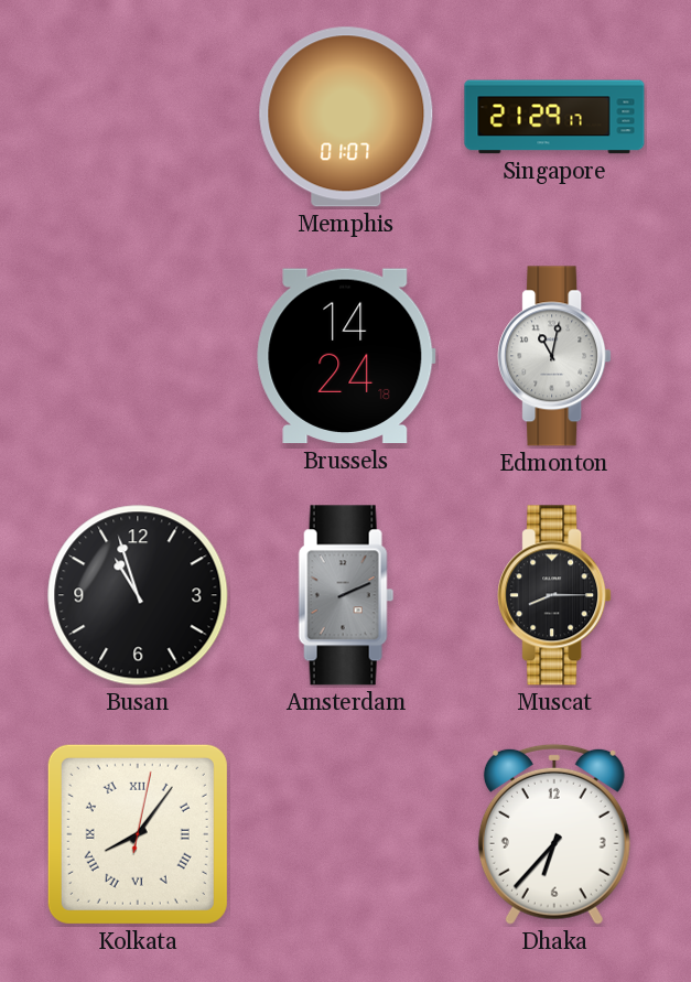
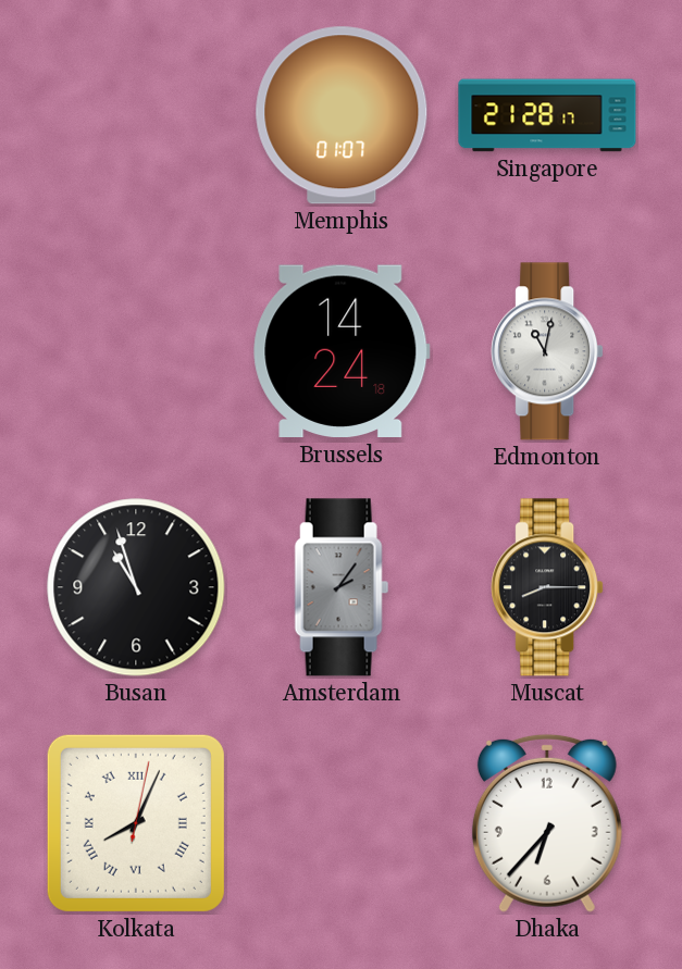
Singapore: 21:29 -> 21:28 (547, 115)
Amsterdam: 2:11 -> 2:06 (342, 587)
Kolkata: 8:06 -> 8:04 (136, 823)
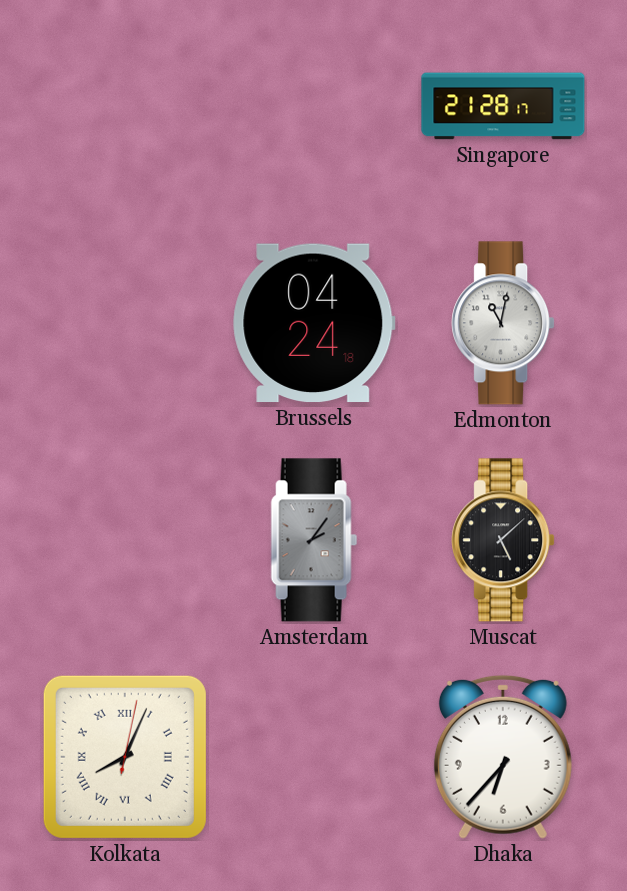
Memphis: 01:07 -> none (342, 115)
Brussels: 14:24 -> 04:24 (314, 323)
Busan: 10:57 -> none (136, 587)
Muscat: 8:15 -> 5:08 (503, 540)
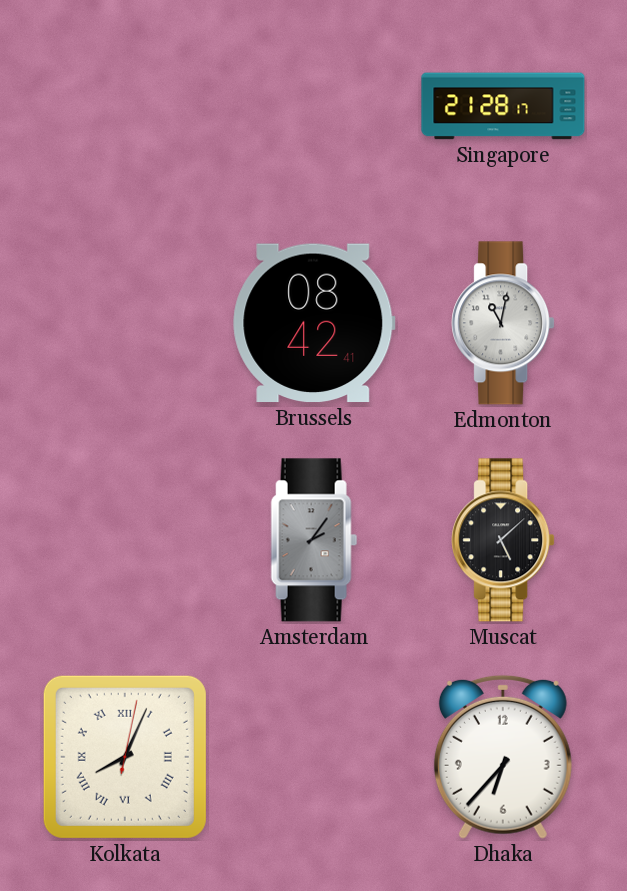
Brussels: 04:24 -> 08:42 (314, 323)
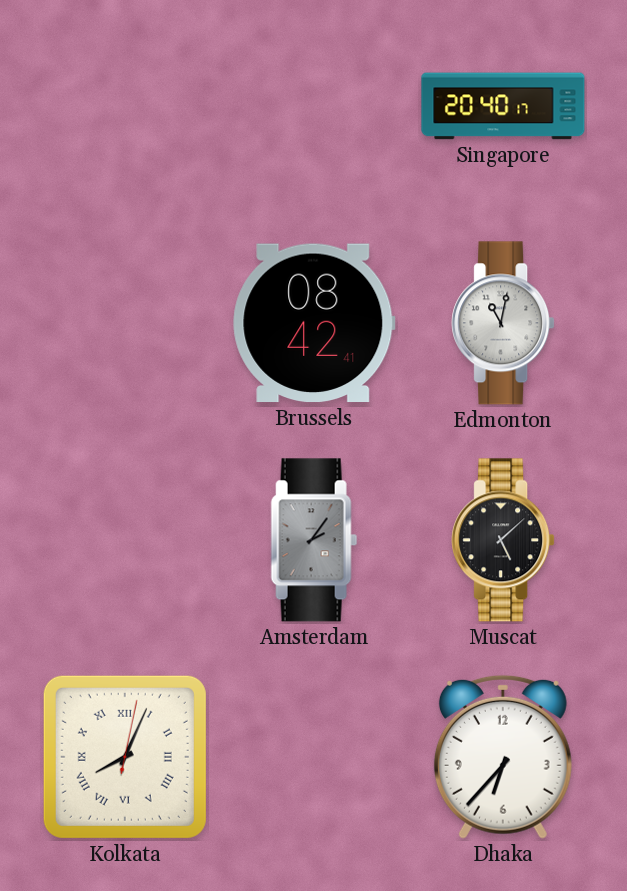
Singapore: 21:28 -> 20:40 (503, 106)
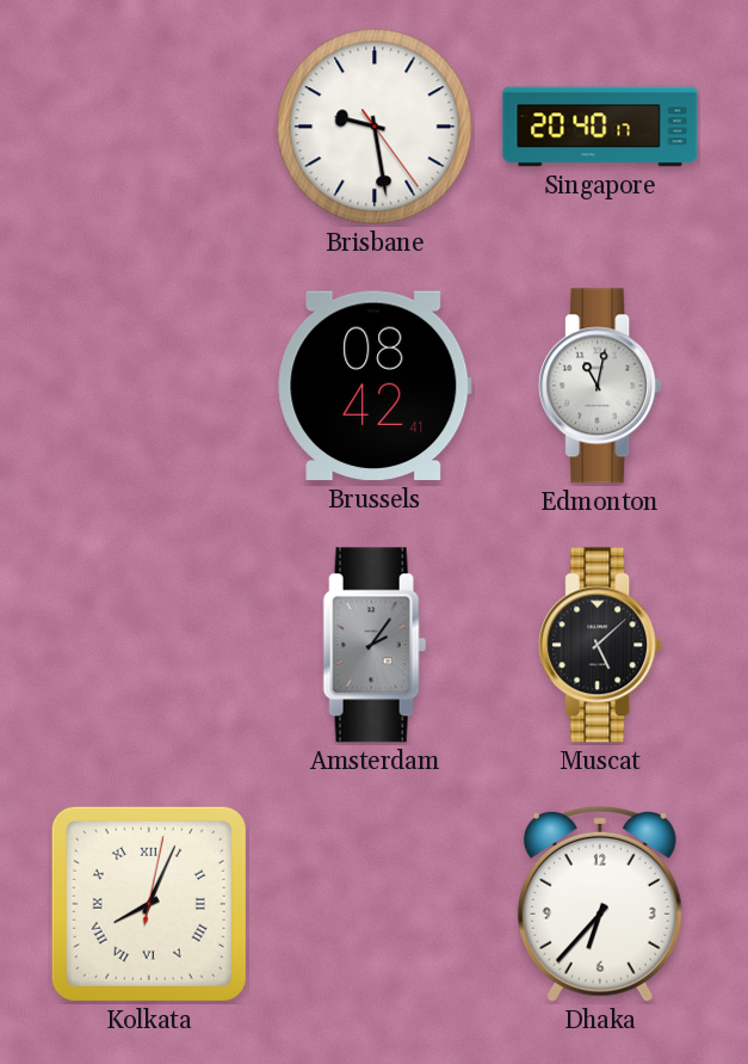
Brisbane: none -> 9:28 (375, 127)
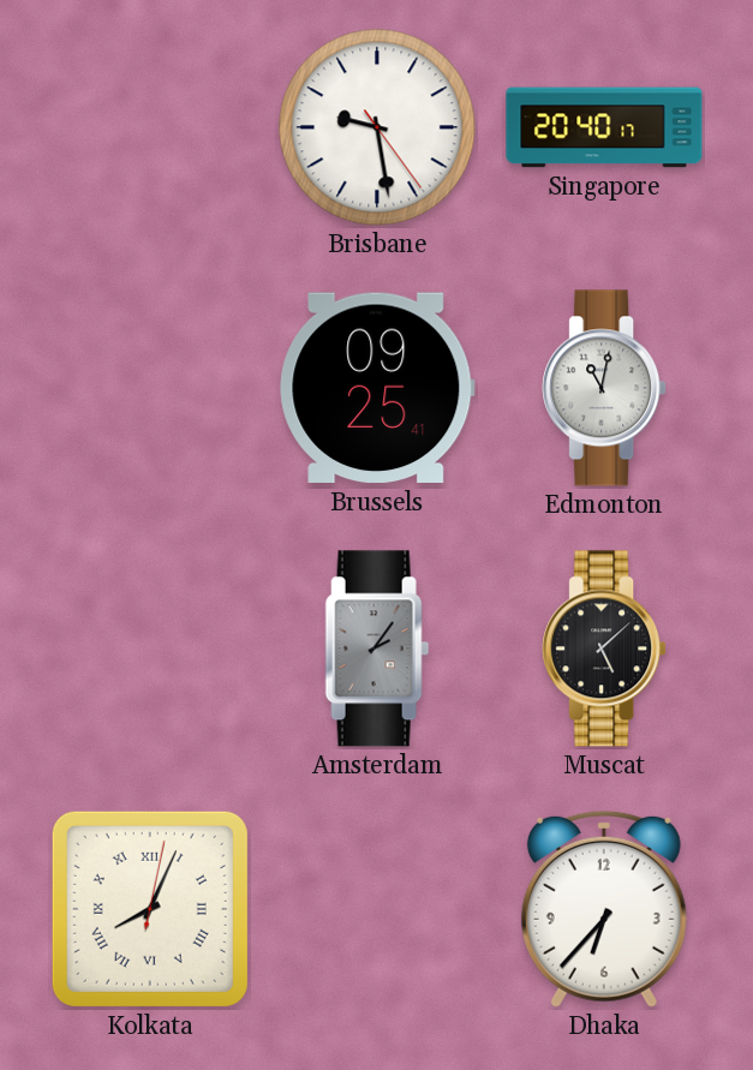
Brussels: 08:42 -> 09:25 (377, 388)
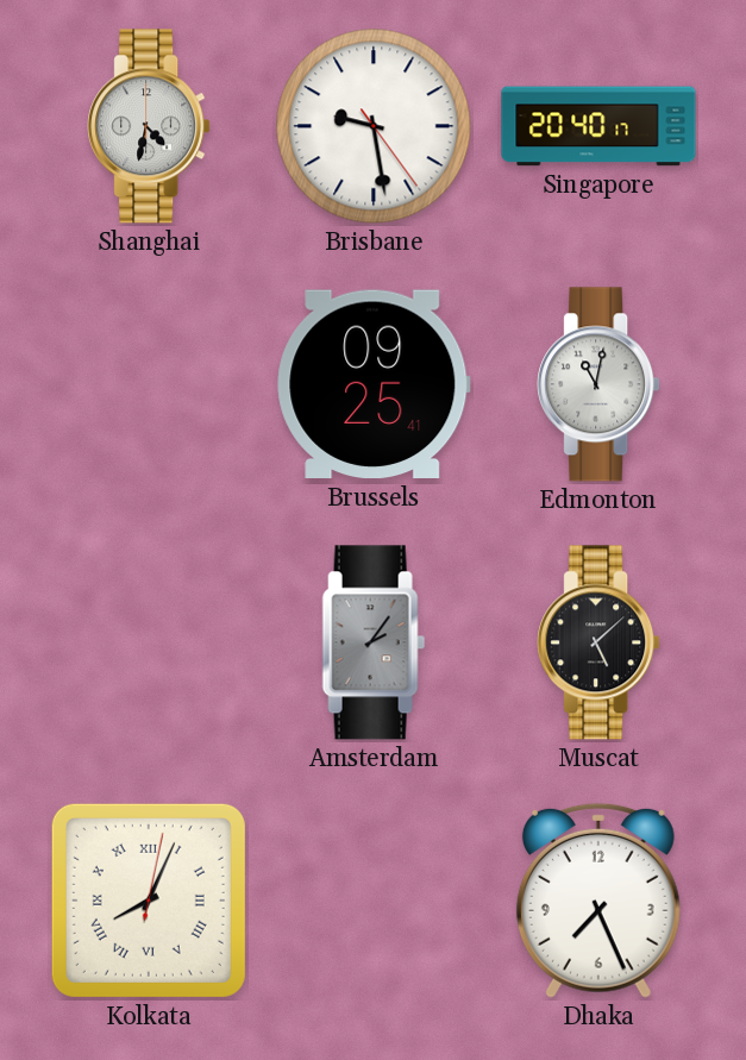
Shanghai: none -> 4:32 (149, 126)
Dhaka: 6:37 -> 7:26 (598, 901)
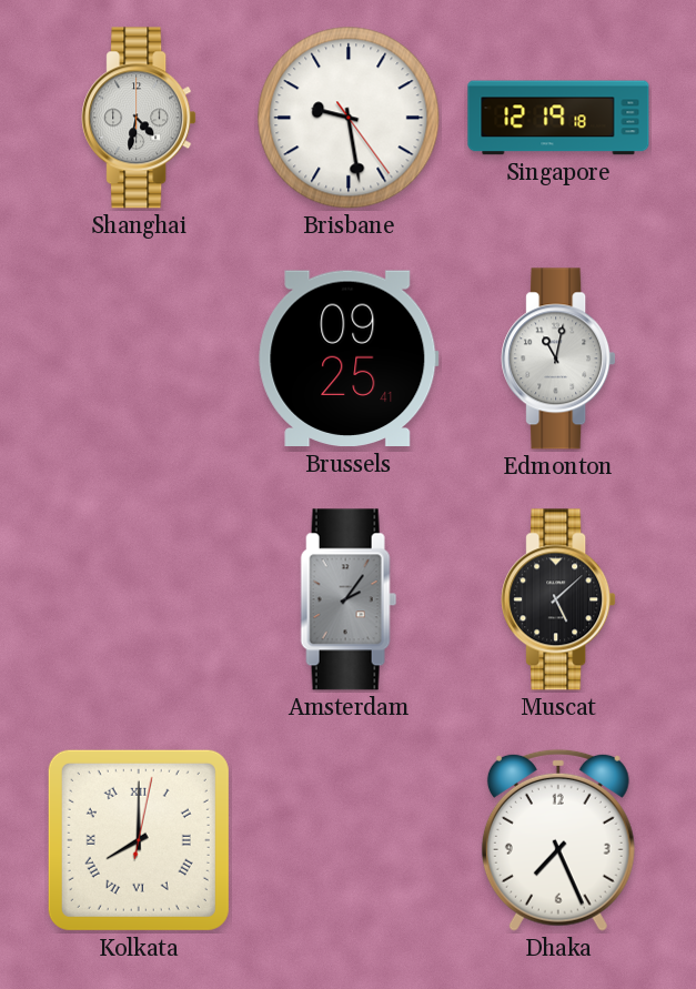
Singapore: 20:40 -> 12:19 (558, 118)
Kolkata: 8:04 -> 8:00 (139, 840)
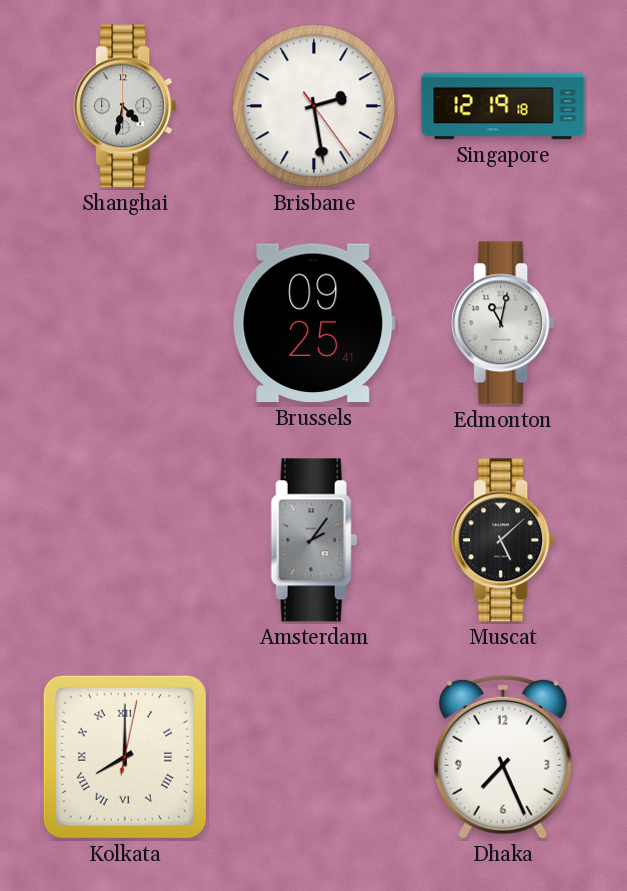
Brisbane: 9:28 -> 2:28 (314, 106)
